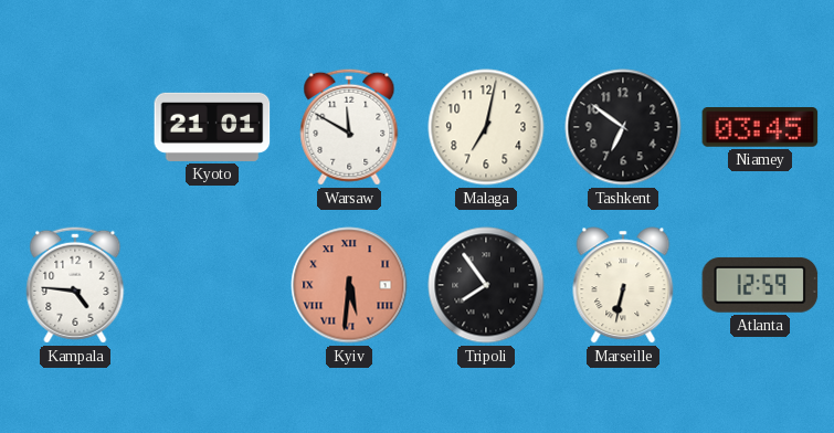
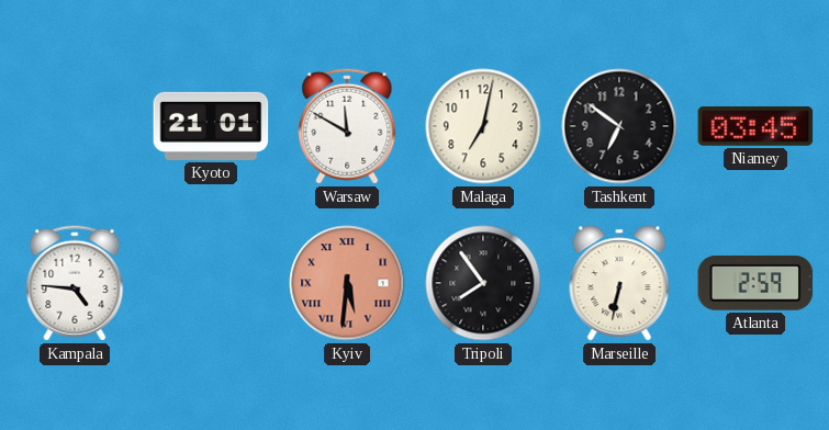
Atlanta: 12:59 -> 2:59 (755, 283)
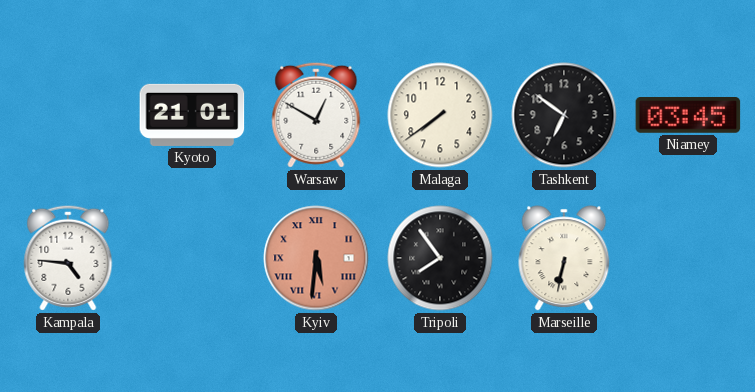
Warsaw: 11:50 -> 12:50 (316, 115)
Malaga: 7:02 -> 7:39 (440, 115)
Atlanta: 2:59 -> none (755, 283)
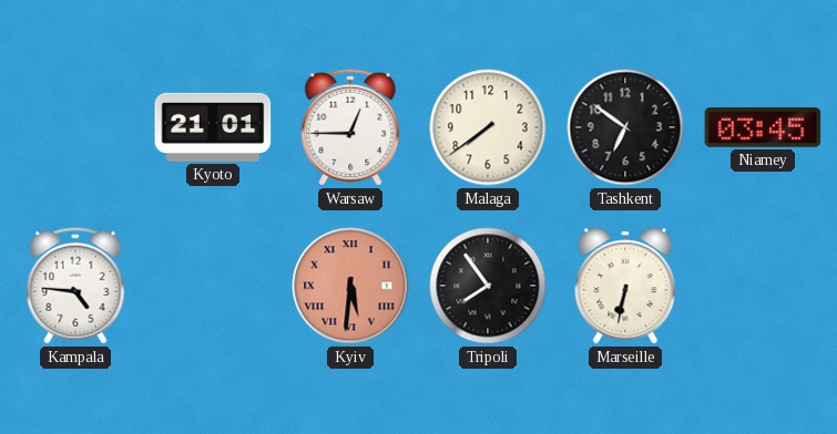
Warsaw: 12:50 -> 12:45 (350, 127)
